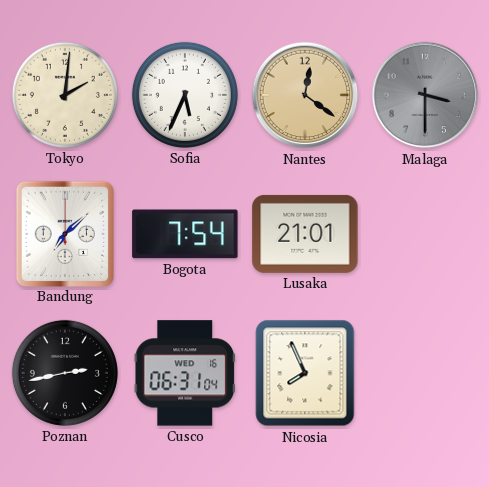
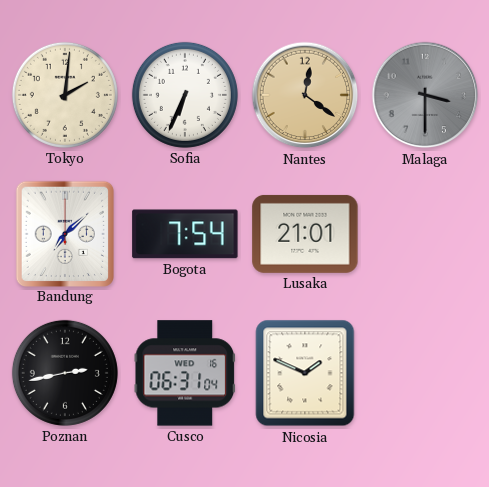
Sofia: 5:34 -> 6:34 (185, 95)
Nicosia: 7:56 -> 1:49 (305, 373)
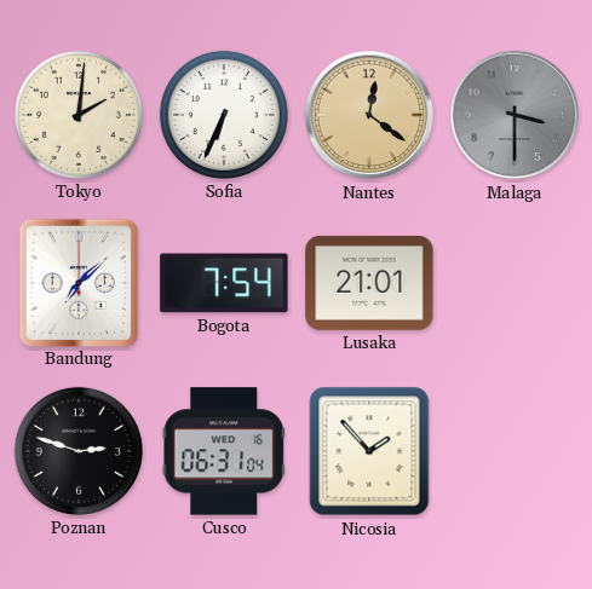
Poznan: 2:43 -> 2:48 (79, 451)
Nicosia: 1:49 -> 1:53 (369, 451)
